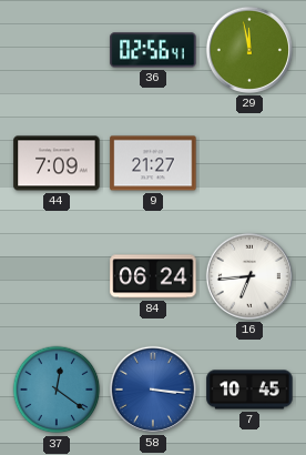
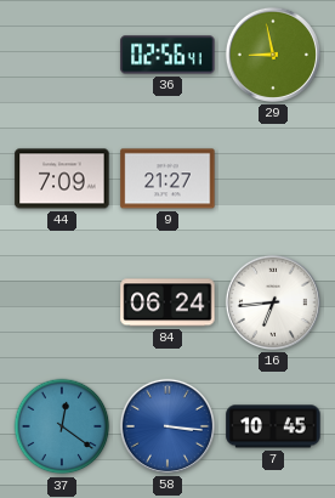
29: 11:58 -> 8:58 (273, 55)
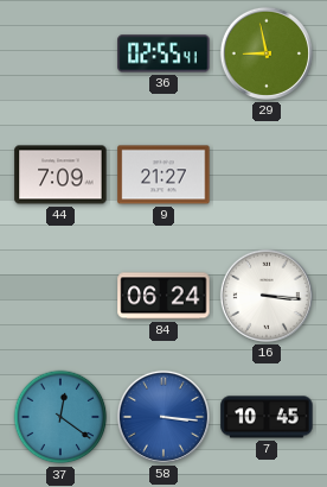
36: 02:56 -> 02:55 (163, 53)
16: 6:44 -> 3:16 (267, 296)
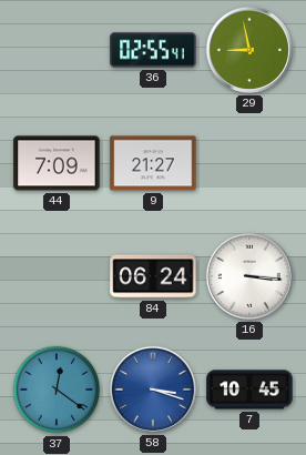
58: 3:16 -> 3:18 (153, 390)
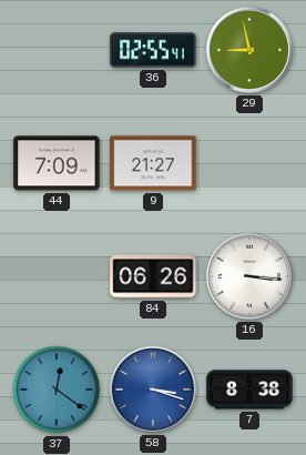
84: 06:24 -> 06:26 (153, 276)
7: 10:45 -> 8:38 (249, 390)
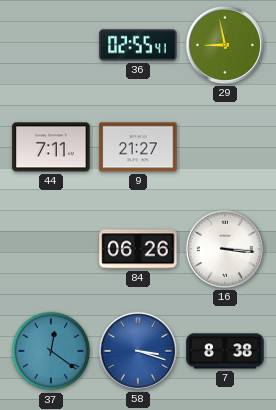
44: 7:09 -> 7:11 (51, 147)
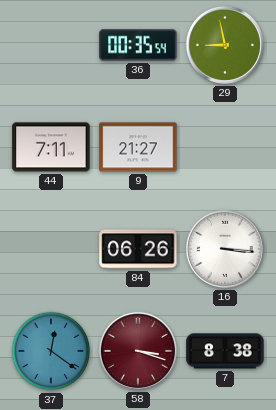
36: 02:55 -> 00:35 (138, 45)
58 dial: blue -> burgundy (138, 351)
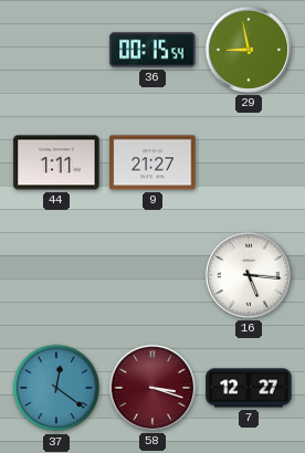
36: 00:35 -> 00:15 (152, 50)
44: 7:11 -> 1:11 (56, 162)
84: 06:26 -> none (138, 249)
16: 3:16 -> 5:16 (249, 275)
7: 8:38 -> 12:27 (249, 388)
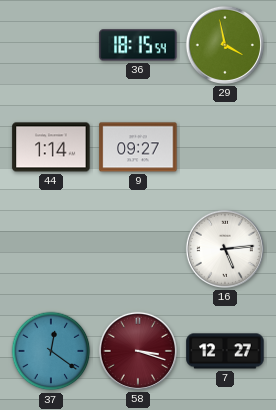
36: 00:15 -> 18:15 (138, 45)
29: 8:58 -> 3:58 (225, 45)
44: 1:11 -> 1:14 (51, 147)
9: 21:27 -> 09:27 (138, 147)
16: 5:16 -> 5:14 (225, 249)
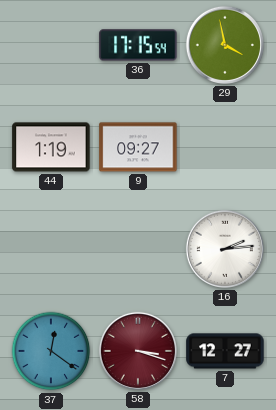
36: 18:15 -> 17:15 (138, 45)
44: 1:14 -> 1:19 (51, 147)
16: 5:14 -> 2:14 (225, 249)
